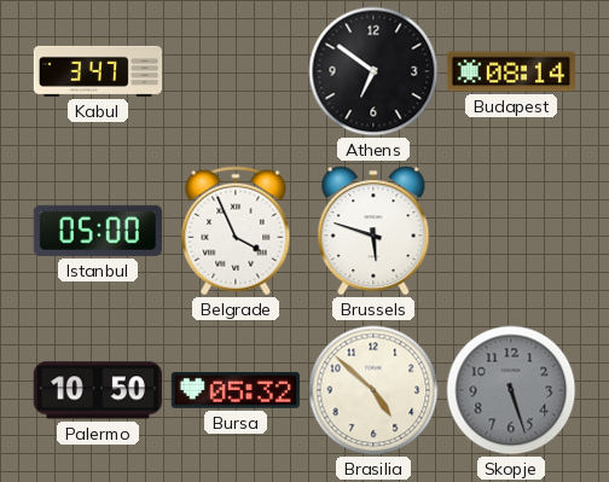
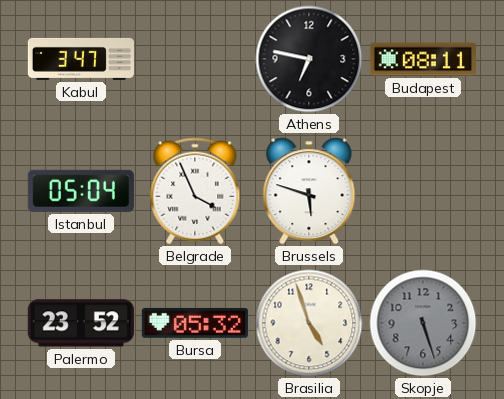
Athens: 6:51 -> 6:47 (309, 59)
Budapest: 08:14 -> 08:11 (423, 59)
Istanbul: 05:00 -> 05:04 (81, 191)
Palermo: 10:50 -> 23:52 (81, 323)
Brasilia: 4:52 -> 4:57 (309, 323)
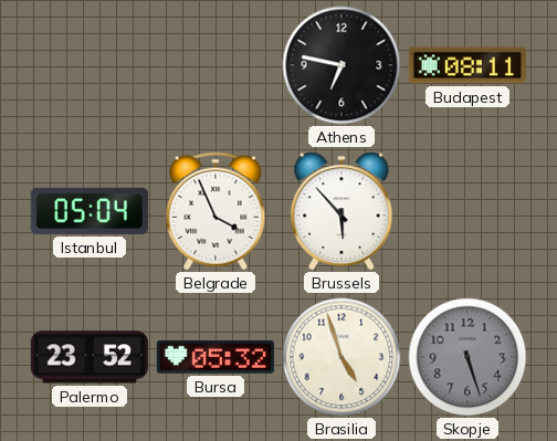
Kabul: 3:47 -> none (80, 59)
Brussels: 5:48 -> 5:53 (341, 211)
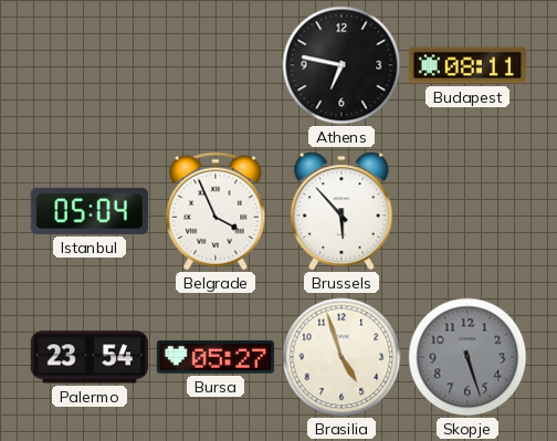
Palermo: 23:52 -> 23:54 (90, 357)
Bursa: 05:32 -> 05:27 (216, 357)
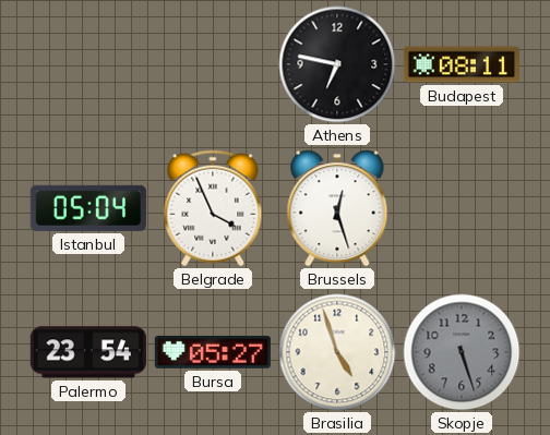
Brussels: 5:53 -> 12:27 (337, 208)
